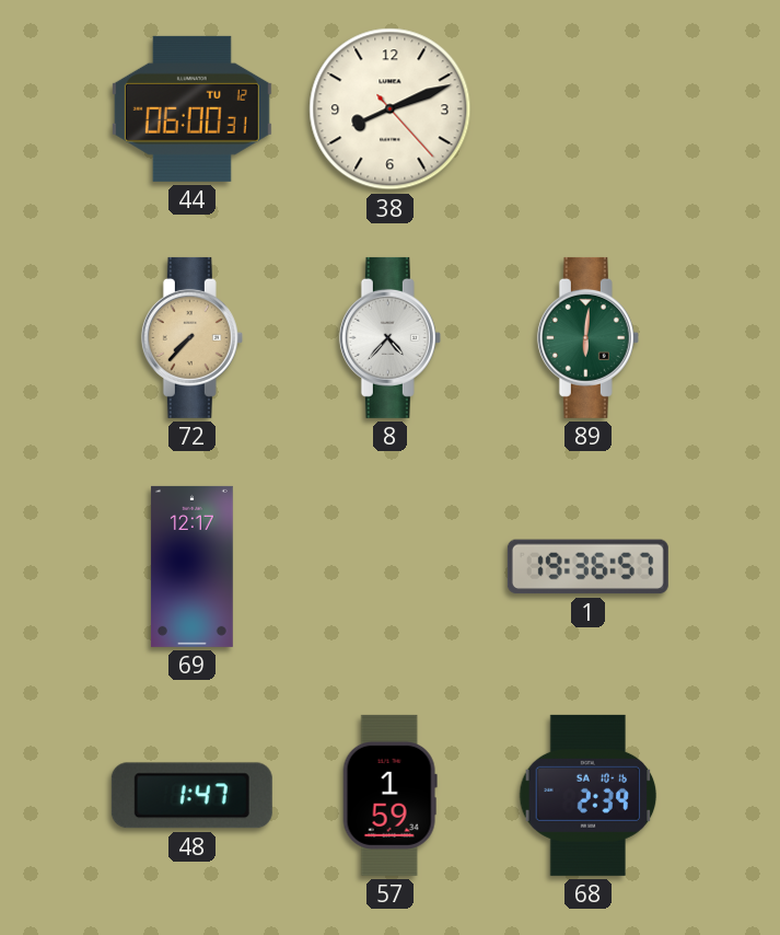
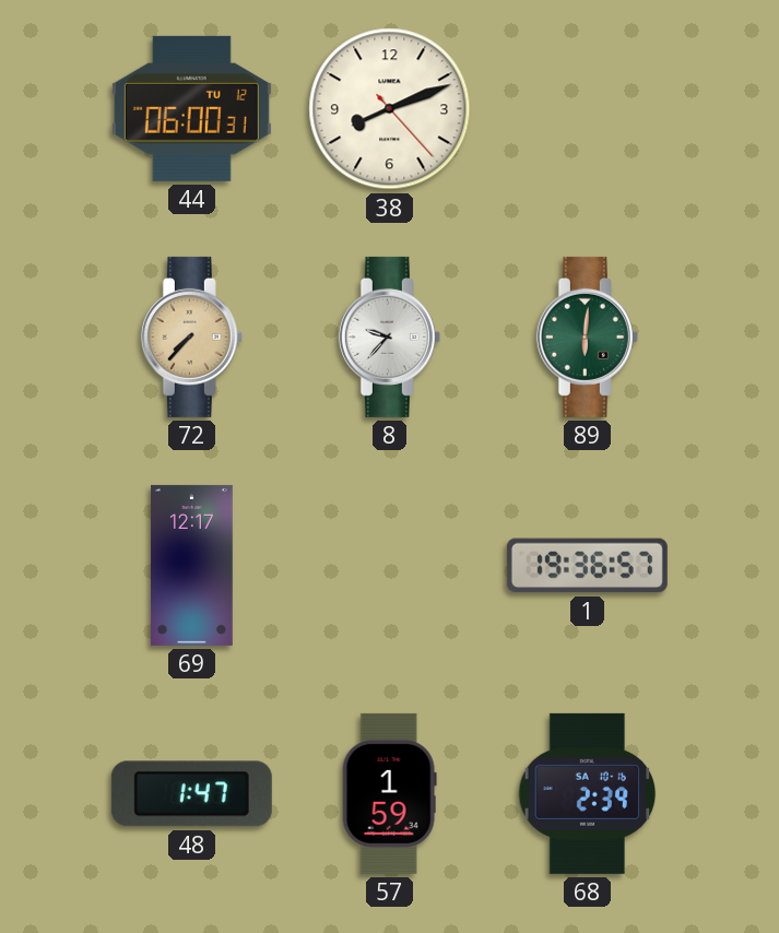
8: 4:37 -> 9:37 (389, 336)
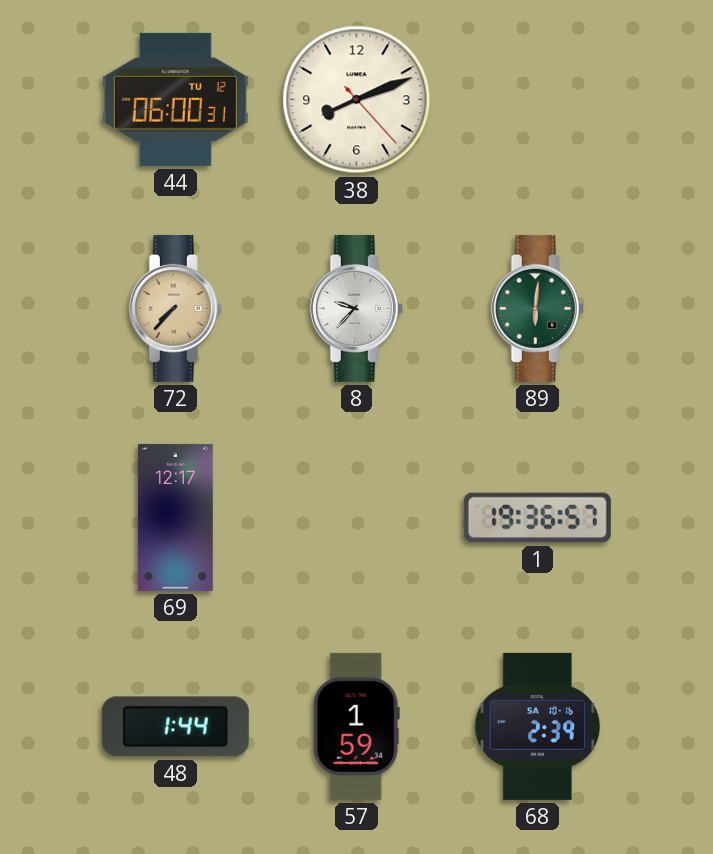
48: 1:47 -> 1:44 (175, 727)
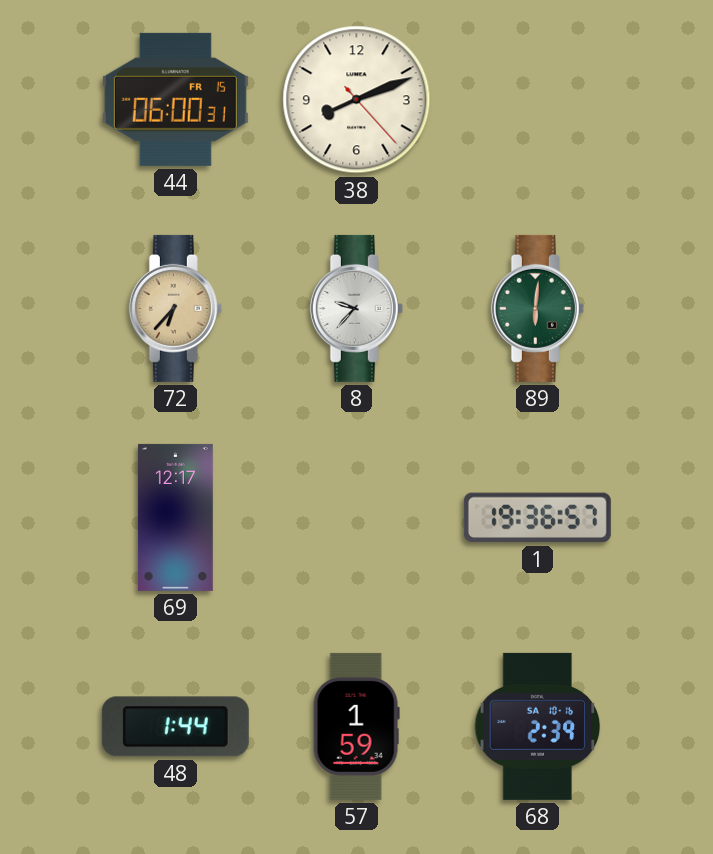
44 date: TU 12 -> FR 15 (175, 99)
72: 7:37 -> 6:37 (175, 308)
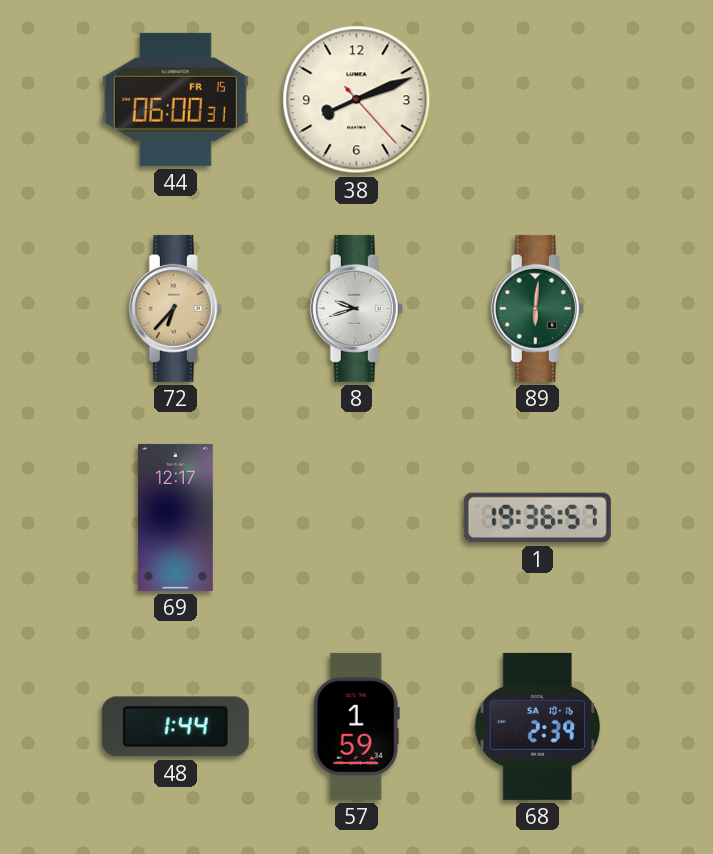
8: 9:37 -> 9:42 (356, 308)
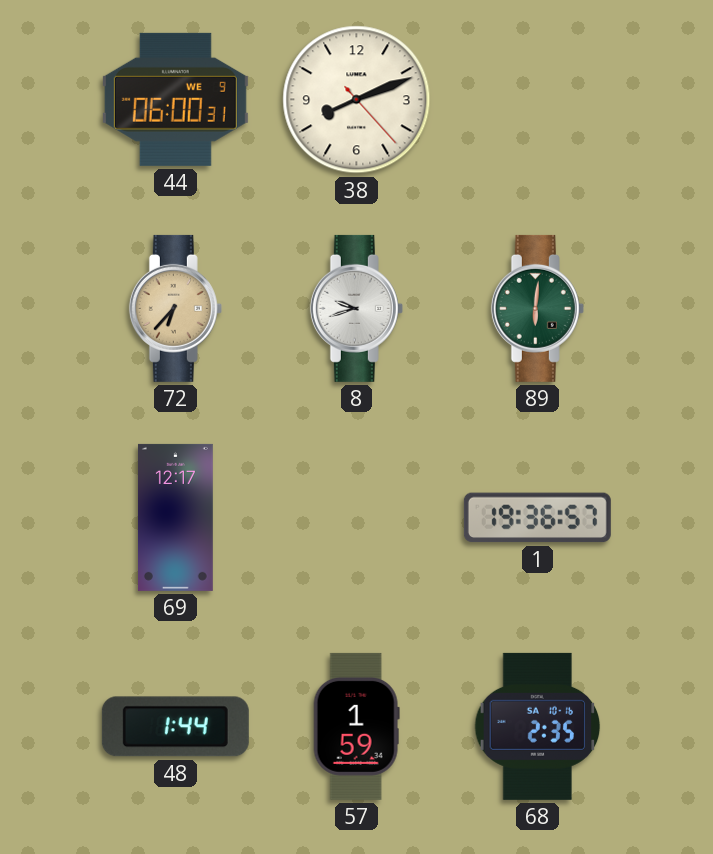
44 date: FR 15 -> WE 9 (175, 99)
68: 2:39 -> 2:35 (538, 726)
